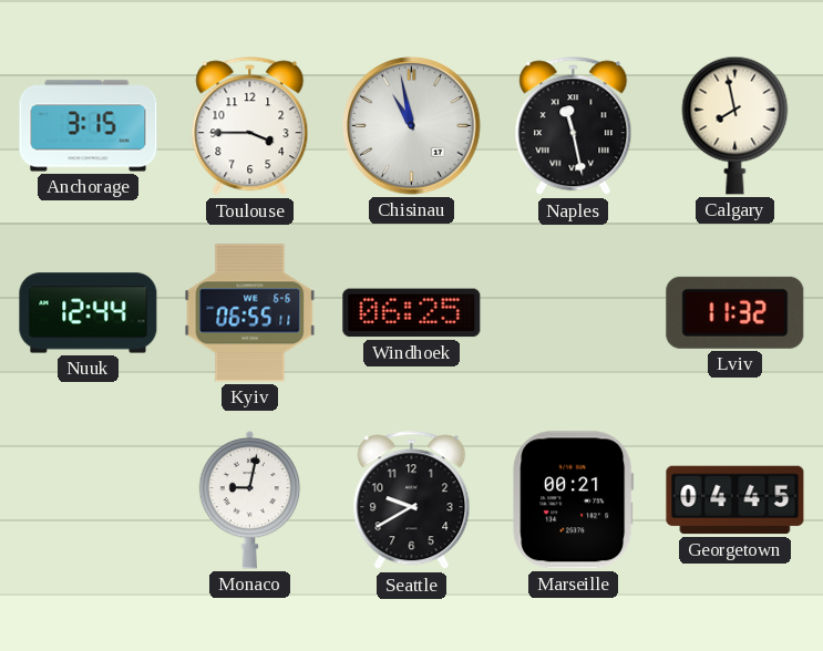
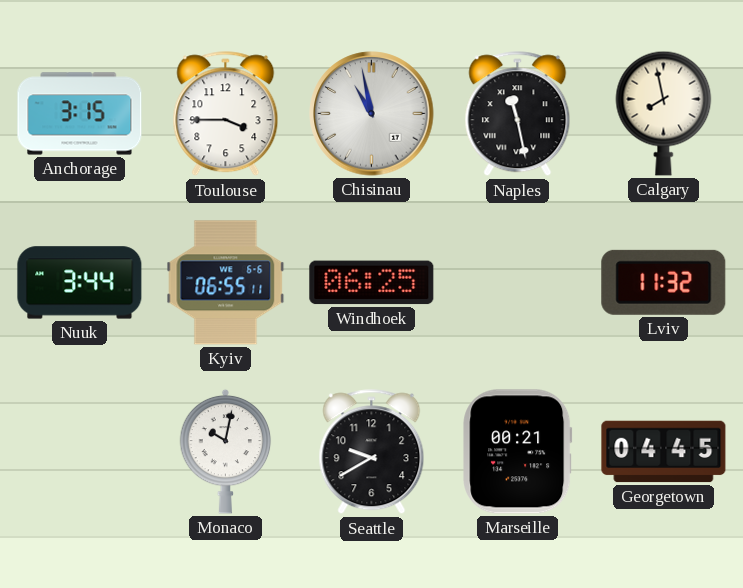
Nuuk: 12:44 -> 3:44 (80, 283)
Monaco: 9:02 -> 10:02 (226, 451)
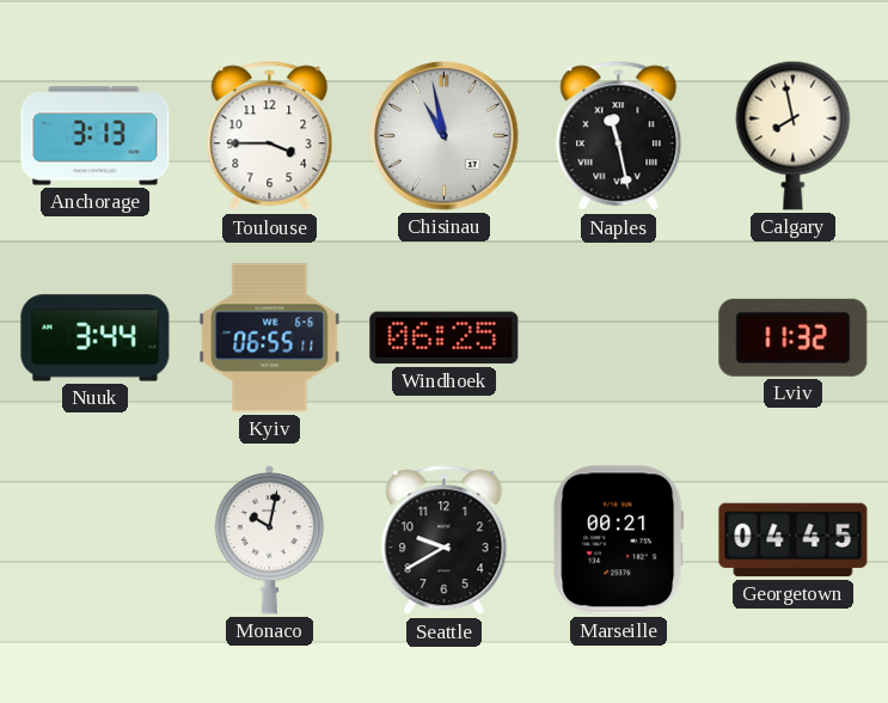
Anchorage: 3:15 -> 3:13 (96, 136)
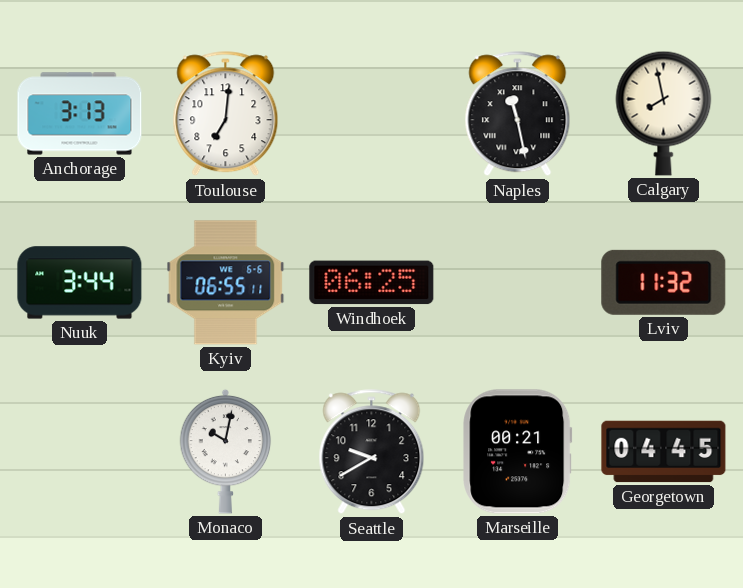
Toulouse: 3:45 -> 7:01 (226, 114)
Chisinau: 10:58 -> none (445, 136)
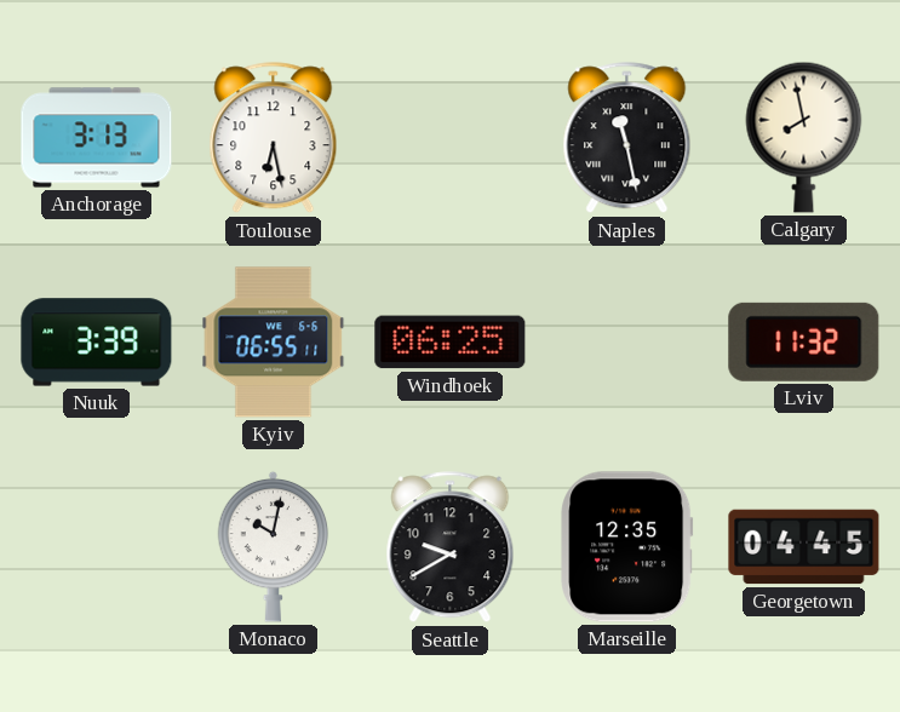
Toulouse: 7:01 -> 6:28 (274, 138)
Nuuk: 3:44 -> 3:39 (97, 343)
Marseille: 00:21 -> 12:35 (627, 547)
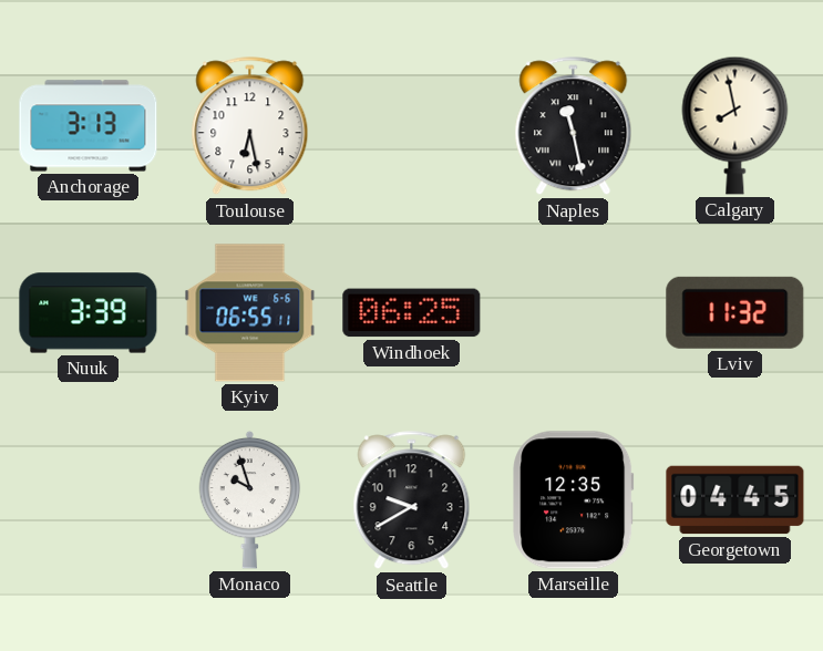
Monaco: 10:02 -> 9:57 (250, 499)
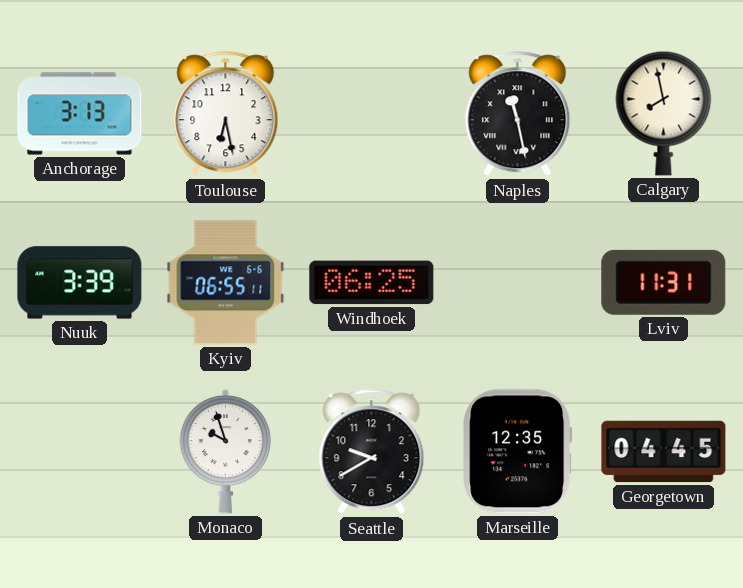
Lviv: 11:32 -> 11:31 (664, 282)
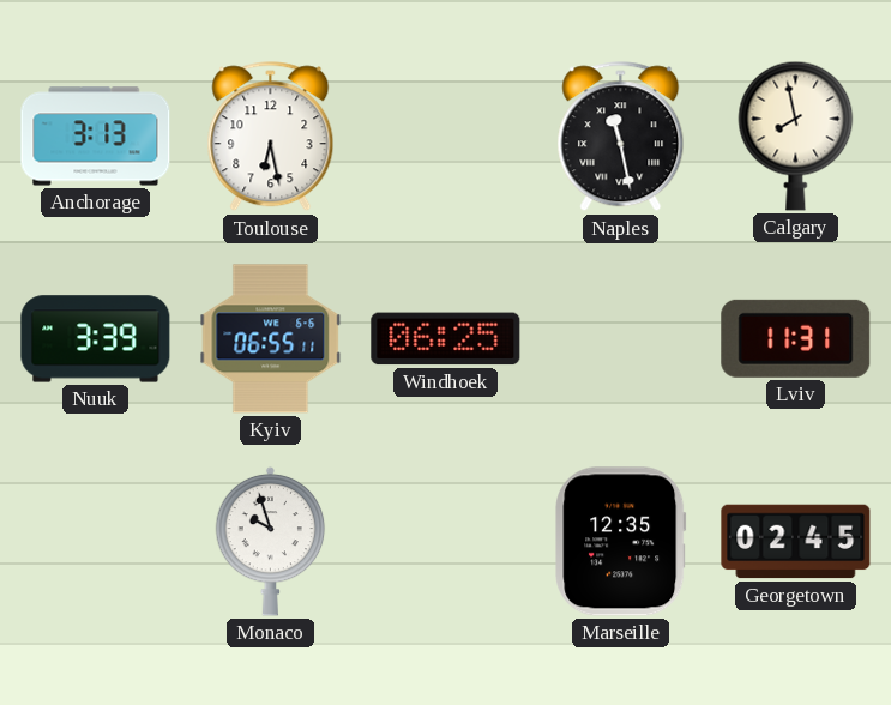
Seattle: 9:40 -> none (372, 452)
Georgetown: 04:45 -> 02:45 (796, 542)
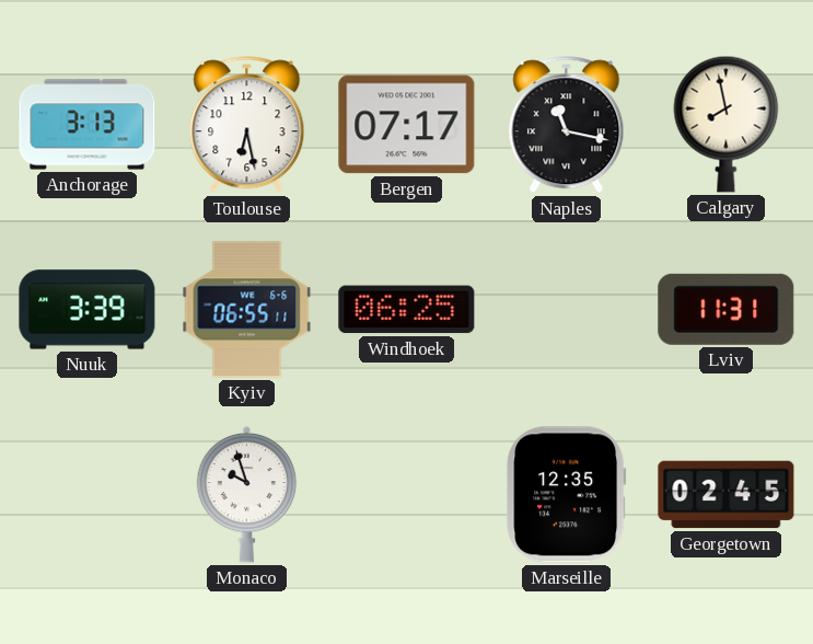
Bergen: none -> 07:17 (407, 125)
Naples: 11:28 -> 11:17 (567, 125)
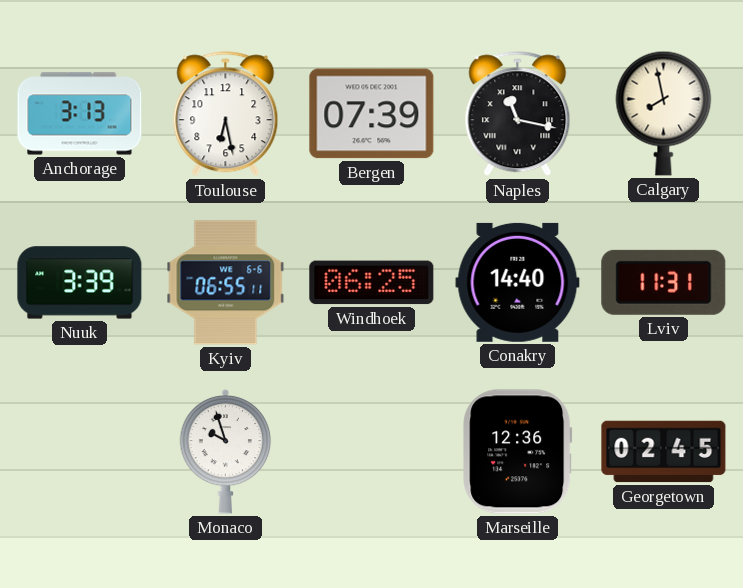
Bergen: 07:17 -> 07:39 (372, 114)
Conakry: none -> 14:40 (518, 282)
Marseille: 12:35 -> 12:36 (518, 452)
